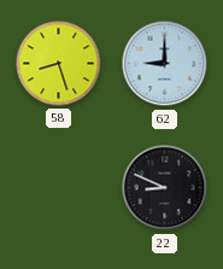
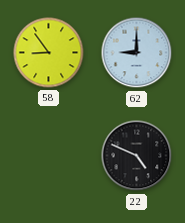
58: 8:27 -> 8:54 (49, 53)
22: 8:49 -> 4:49 (137, 156)
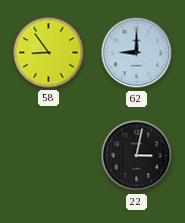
22: 4:49 -> 3:02 (137, 156)
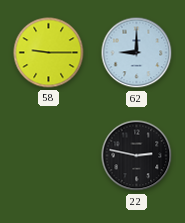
58: 8:54 -> 9:15 (49, 53)
22: 3:02 -> 2:47 (137, 156)
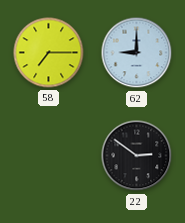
58: 9:15 -> 7:15 (49, 53)
22: 2:47 -> 2:51 (137, 156)
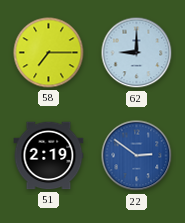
51: none -> 2:19 (49, 156)
22 dial: black -> blue (137, 156)
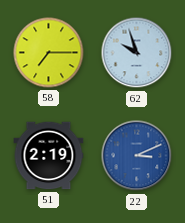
62: 9:00 -> 9:57 (137, 53)
22: 2:51 -> 3:11 (137, 156)
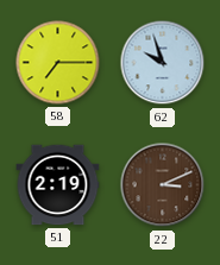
22 dial: blue -> brown (163, 185)
